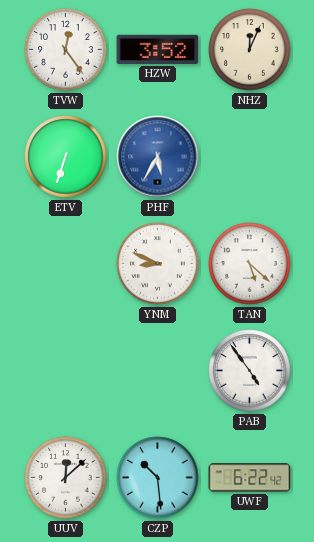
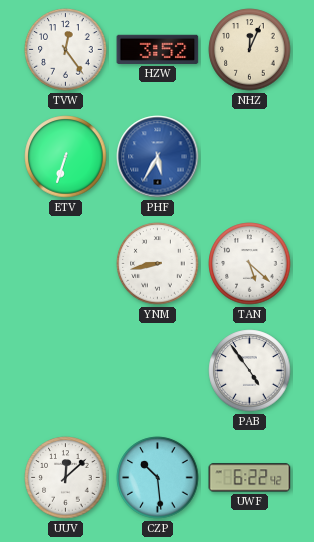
YNM: 8:49 -> 8:43 (158, 264)
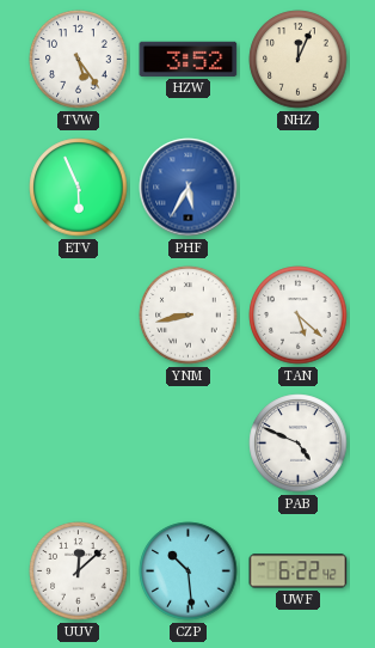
TVW: 12:24 -> 5:24 (79, 60)
ETV: 6:33 -> 5:56 (79, 188)
PAB: 4:54 -> 4:49 (299, 444)
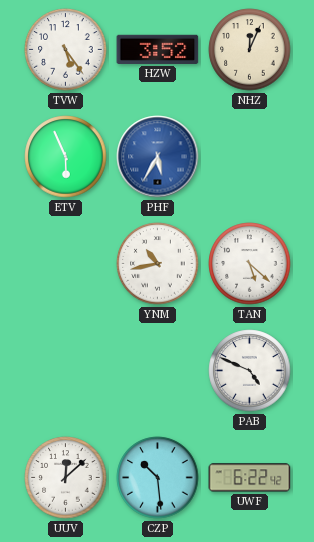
YNM: 8:43 -> 10:43 (158, 264)
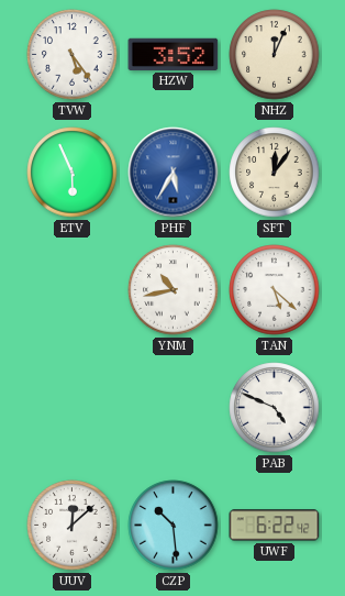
SFT: none -> 12:06 (275, 173)
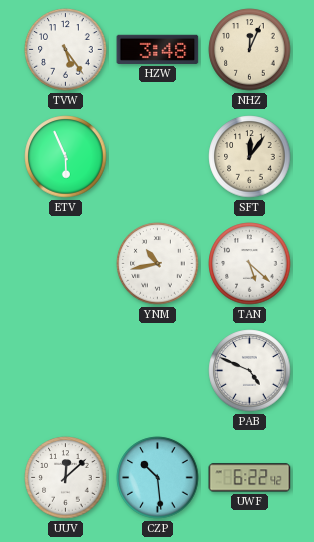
HZW: 3:52 -> 3:48 (158, 49)
PHF: 5:35 -> none (174, 173)
